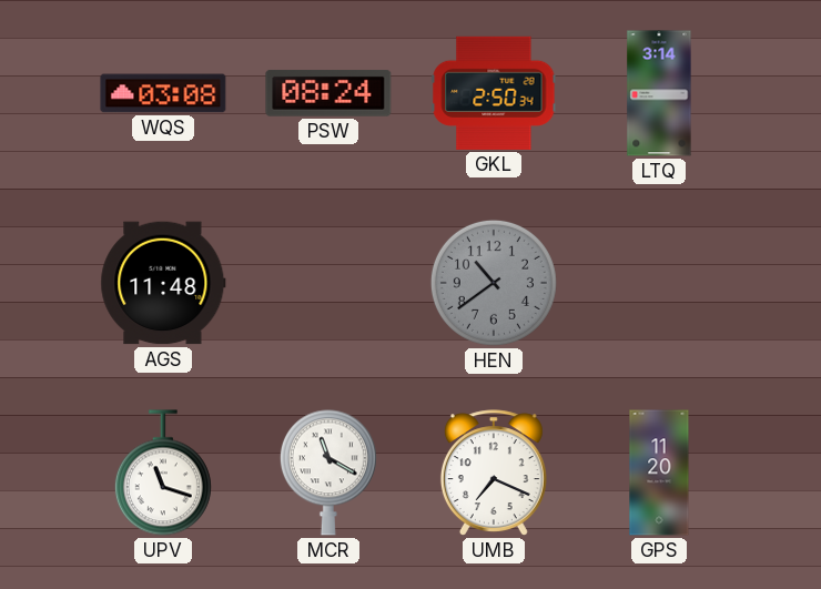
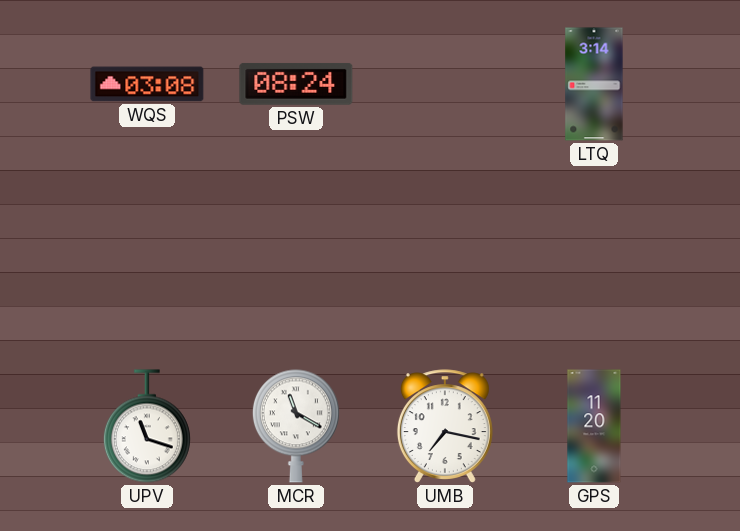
GKL: 2:50 -> none (494, 93)
AGS: 11:48 -> none (163, 283)
HEN: 10:39 -> none (494, 283)
UMB: 7:19 -> 7:17 (445, 426)
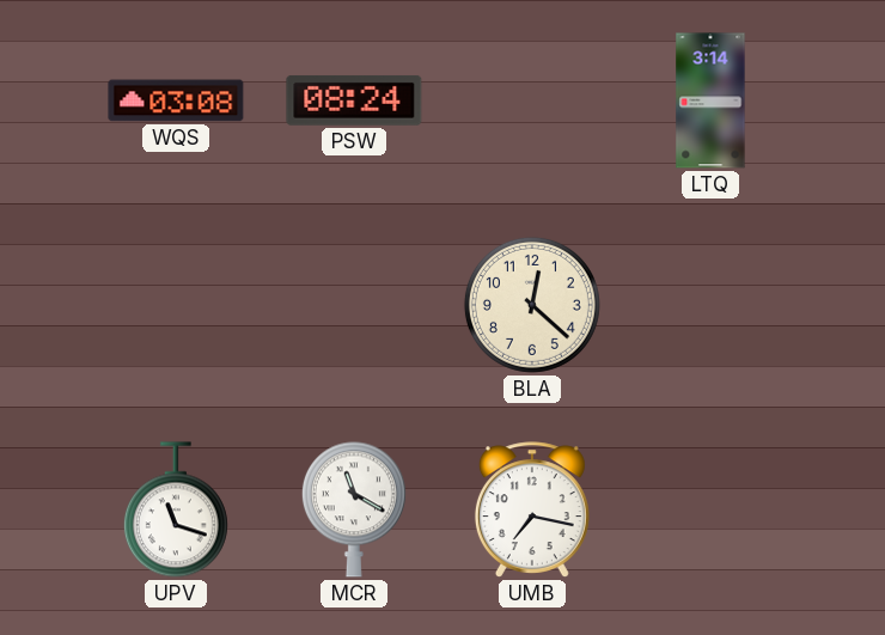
BLA: none -> 12:22 (532, 305)
GPS: 11:20 -> none (594, 426)
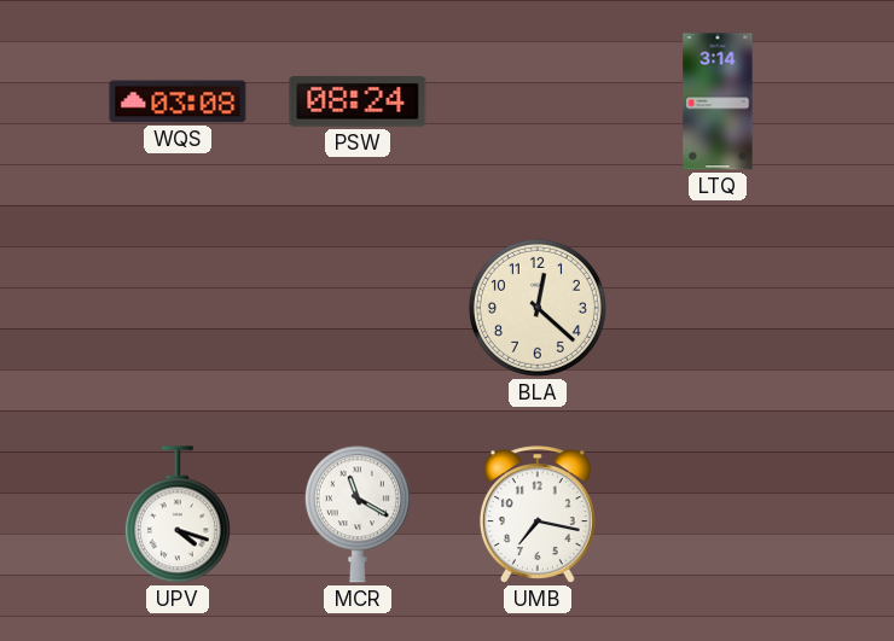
UPV: 11:18 -> 4:18 (178, 514)
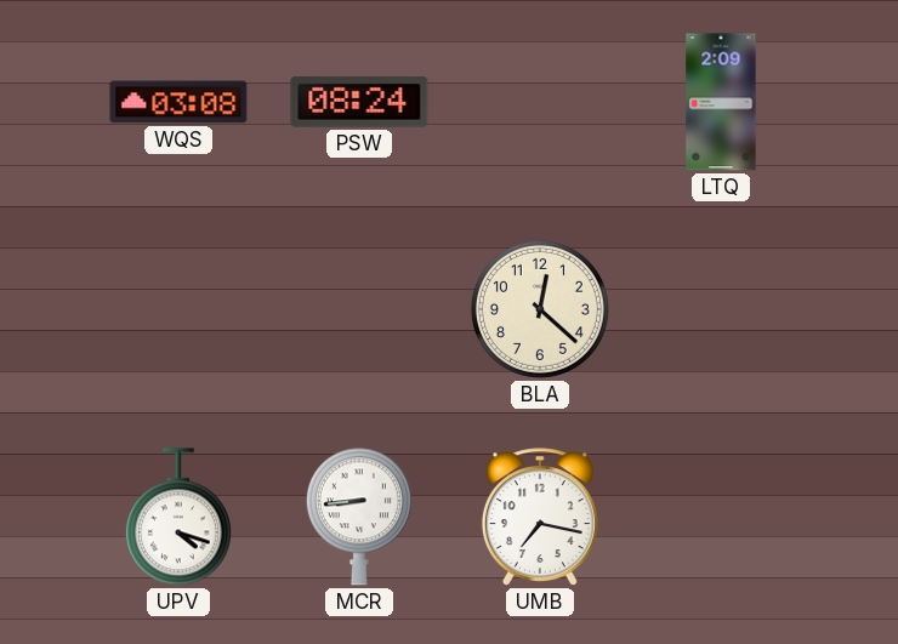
LTQ: 3:14 -> 2:09 (721, 102)
MCR: 11:20 -> 8:44 (359, 517)
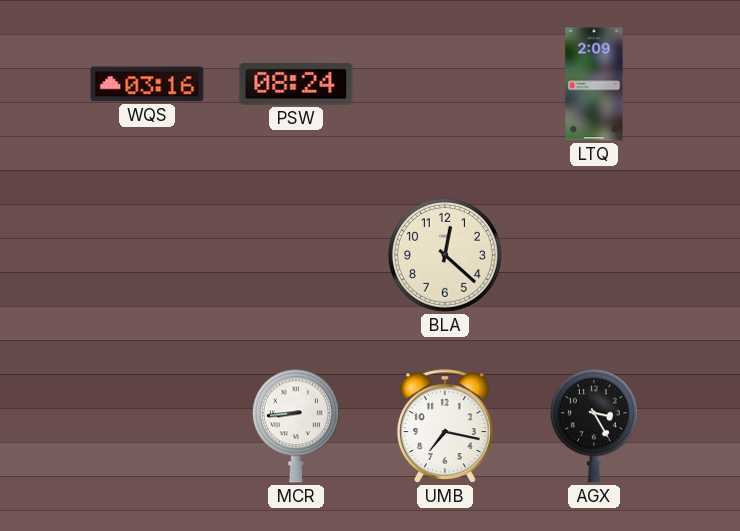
WQS: 03:08 -> 03:16 (147, 84)
UPV: 4:18 -> none (178, 517)
AGX: none -> 3:25 (594, 426)
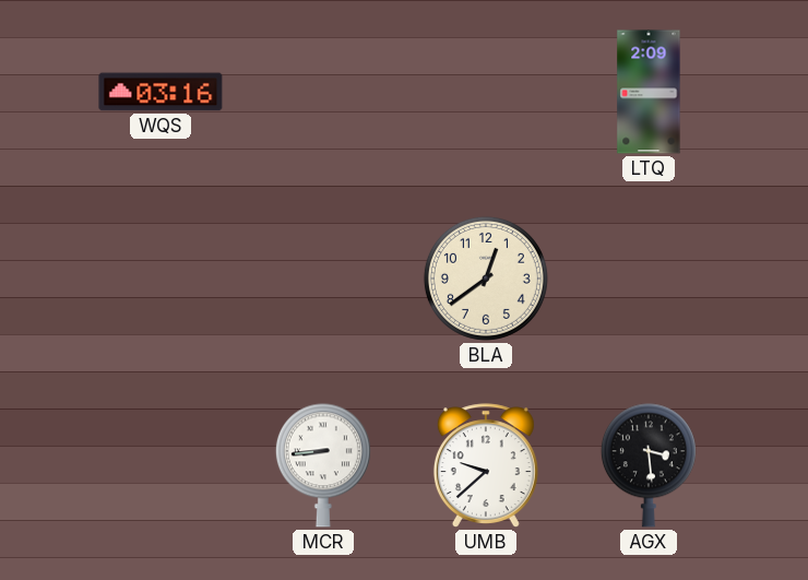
PSW: 08:24 -> none (296, 84)
BLA: 12:22 -> 12:39 (486, 279)
UMB: 7:17 -> 9:38 (486, 465)
AGX: 3:25 -> 3:29 (649, 465)
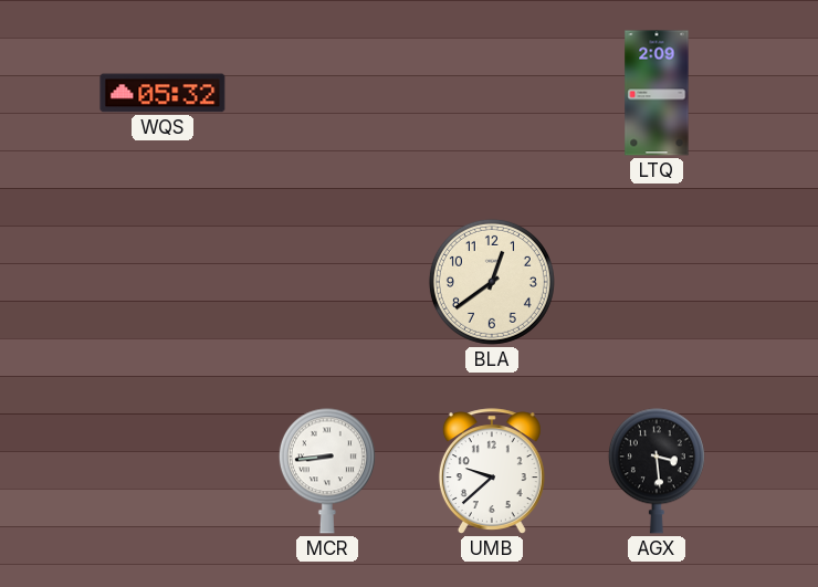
WQS: 03:16 -> 05:32 (162, 93)
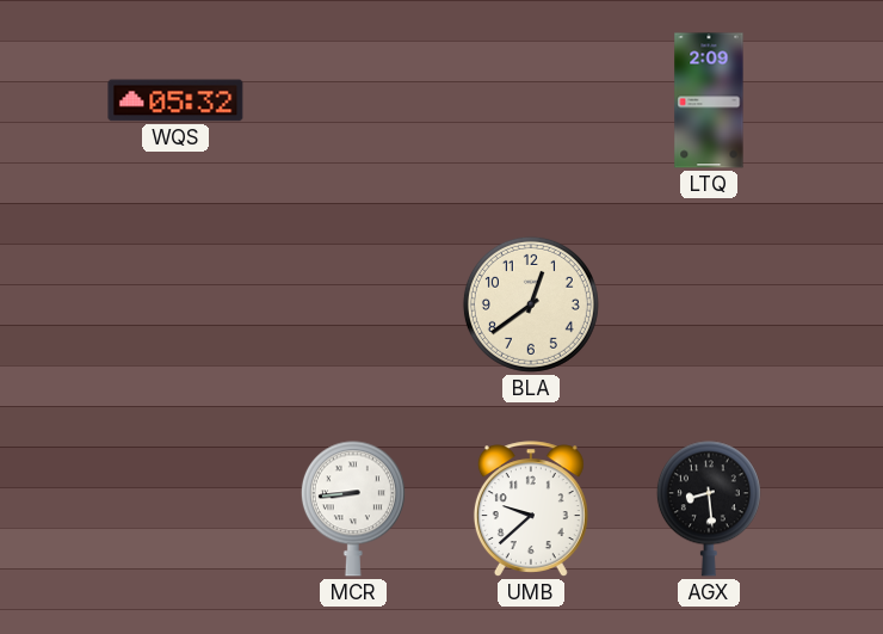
AGX: 3:29 -> 8:29 (709, 509)
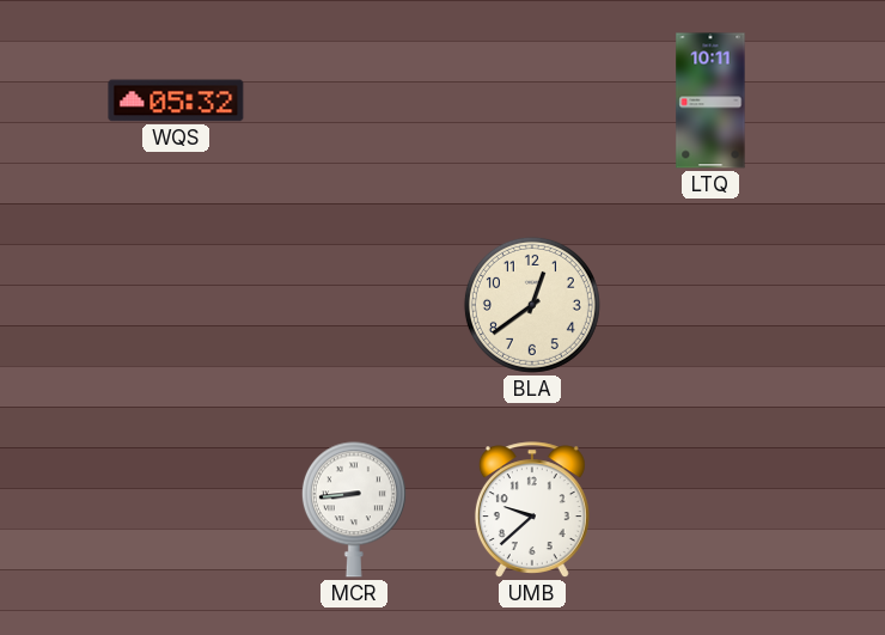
LTQ: 2:09 -> 10:11 (710, 100)
AGX: 8:29 -> none (709, 509)
